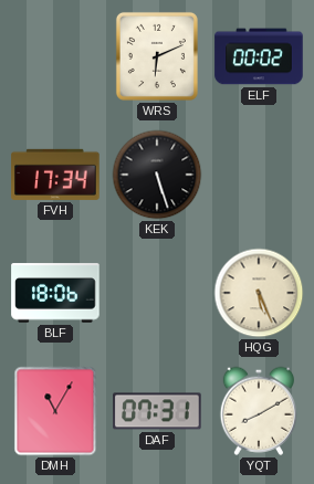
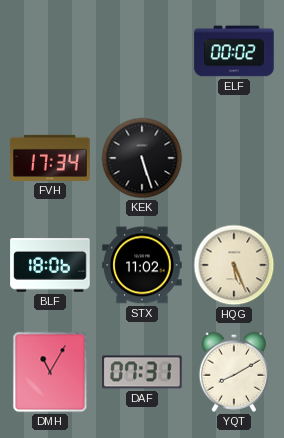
WRS: 6:11 -> none (157, 56)
STX: none -> 11:02 (142, 265)
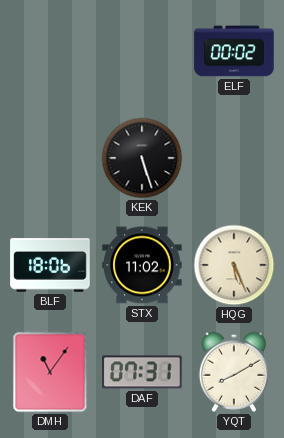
FVH: 17:34 -> none (50, 158)
DMH: 11:05 -> 11:06 (50, 372)
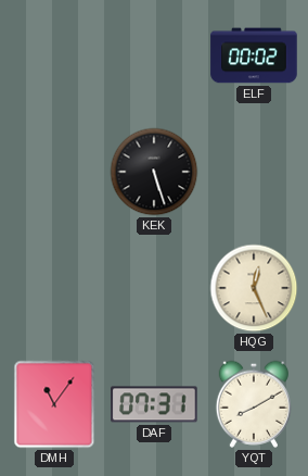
BLF: 18:06 -> none (50, 265)
STX: 11:02 -> none (142, 265)
HQG: 5:26 -> 12:26 (254, 288)
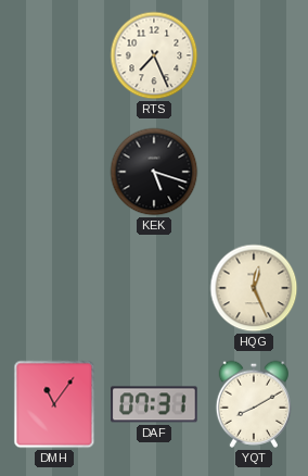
RTS: none -> 7:26 (154, 55)
ELF: 00:02 -> none (254, 55)
KEK: 5:27 -> 5:18 (154, 172)
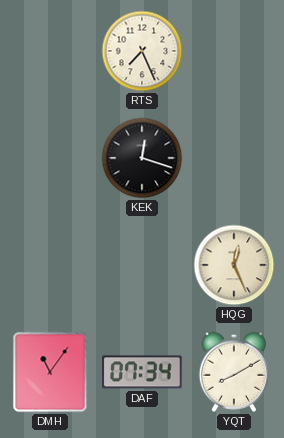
KEK: 5:18 -> 12:18 (142, 158)
DAF: 07:31 -> 07:34 (142, 372)
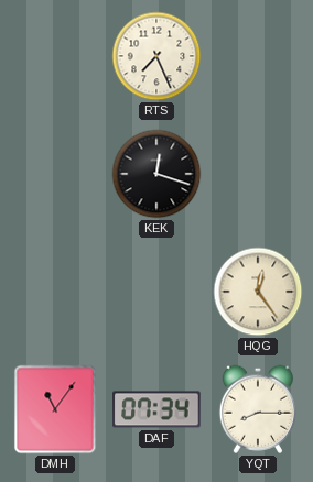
HQG: 12:26 -> 12:24 (258, 292)
YQT: 8:10 -> 8:15 (257, 409)
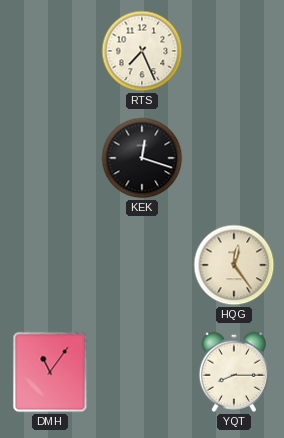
DAF: 07:34 -> none (156, 409)
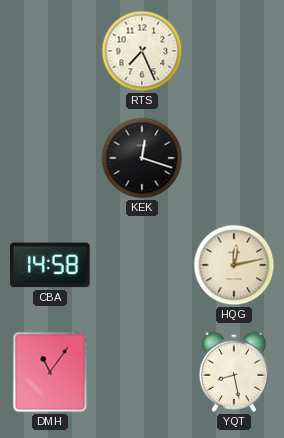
CBA: none -> 14:58 (50, 265)
HQG: 12:24 -> 12:13 (234, 265)
YQT: 8:15 -> 8:28 (233, 372)
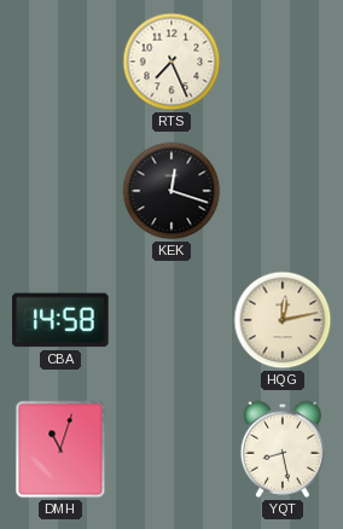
DMH: 11:06 -> 11:03 (60, 449)
